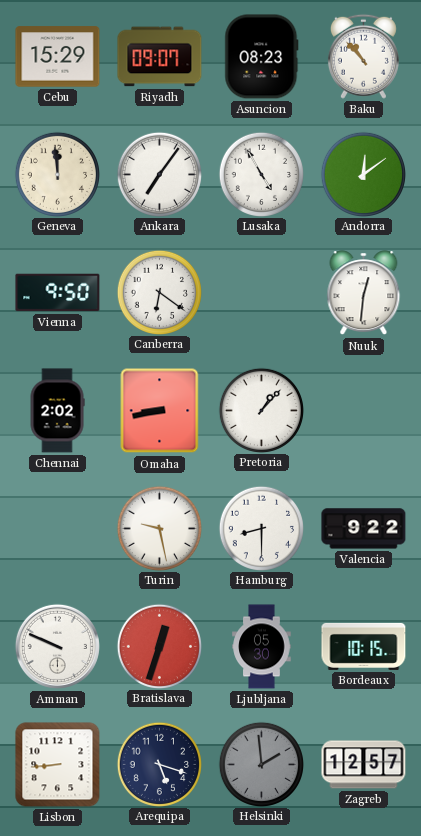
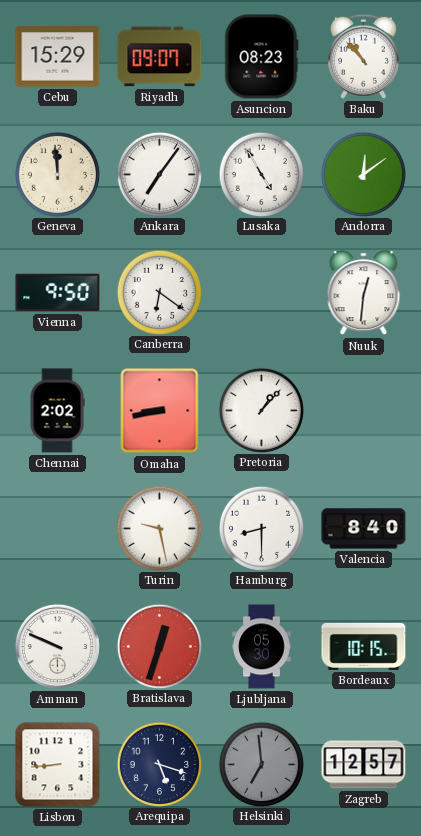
Valencia: 9:22 -> 8:40 (364, 529)
Helsinki: 1:59 -> 6:59 (261, 764)
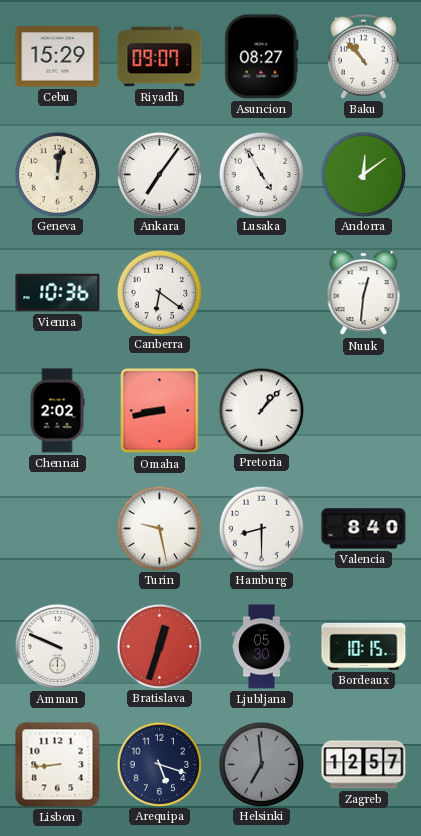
Asuncion: 08:23 -> 08:27 (262, 57)
Geneva: 11:59 -> 12:02 (57, 174)
Vienna: 9:50 -> 10:36 (58, 293)
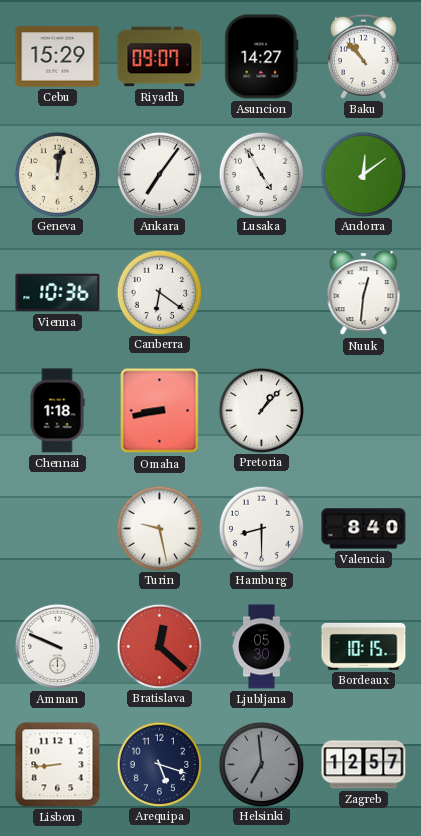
Asuncion: 08:27 -> 14:27 (262, 57)
Chennai: 2:02 -> 1:18 (57, 411)
Bratislava: 12:33 -> 12:22 (159, 646)
